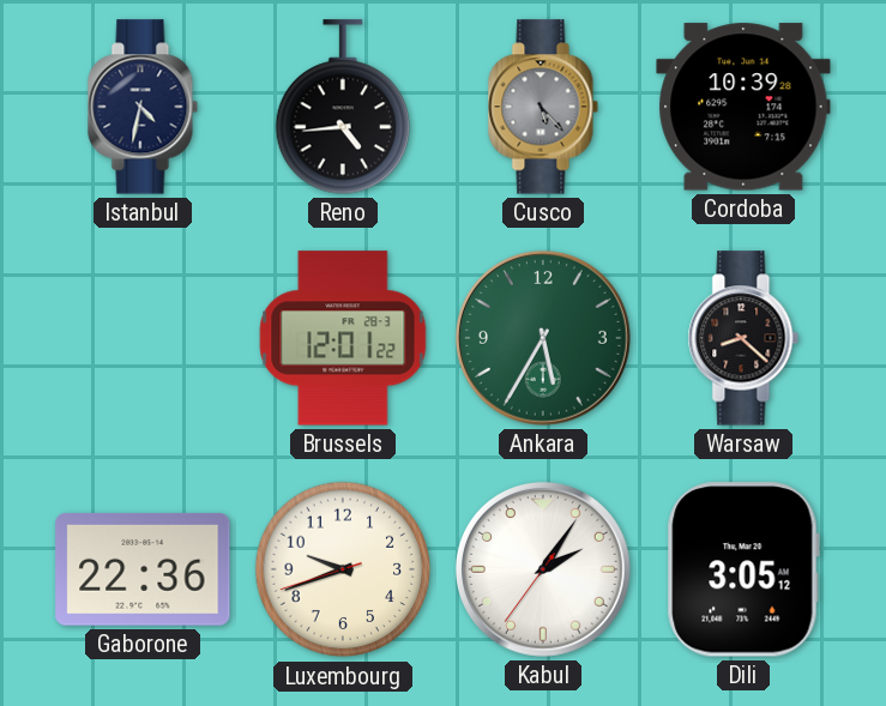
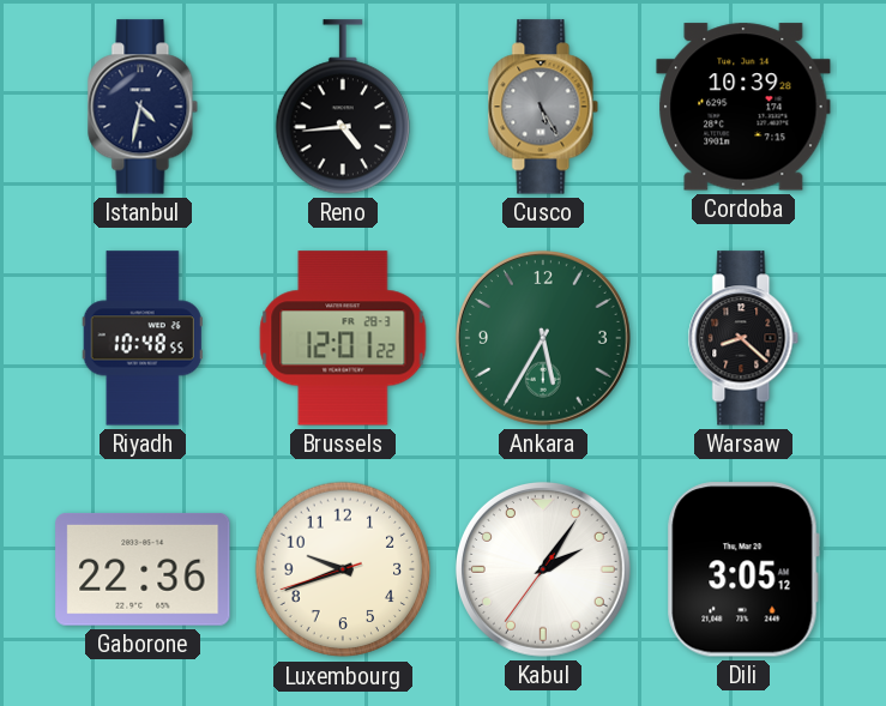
Cusco: 5:23 -> 5:25 (543, 107)
Riyadh: none -> 10:48 (143, 338)
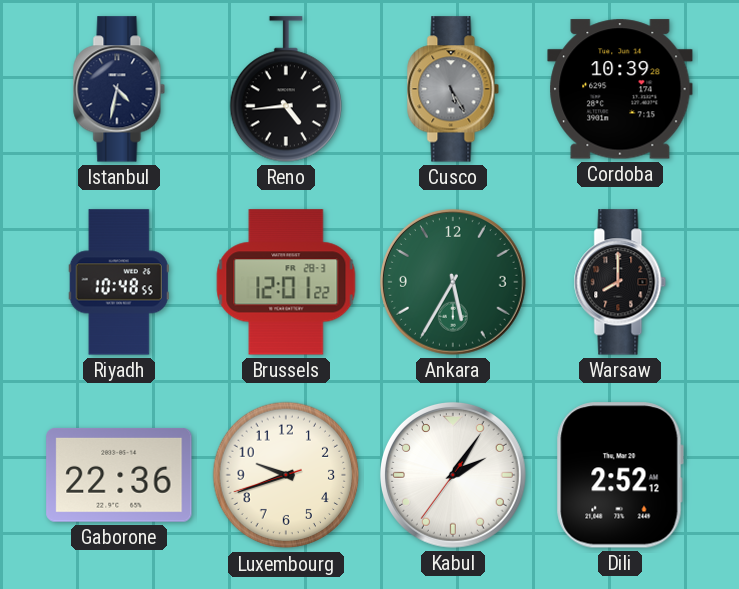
Warsaw: 8:22 -> 8:00 (620, 282)
Dili: 3:05 -> 2:52 (620, 475)
